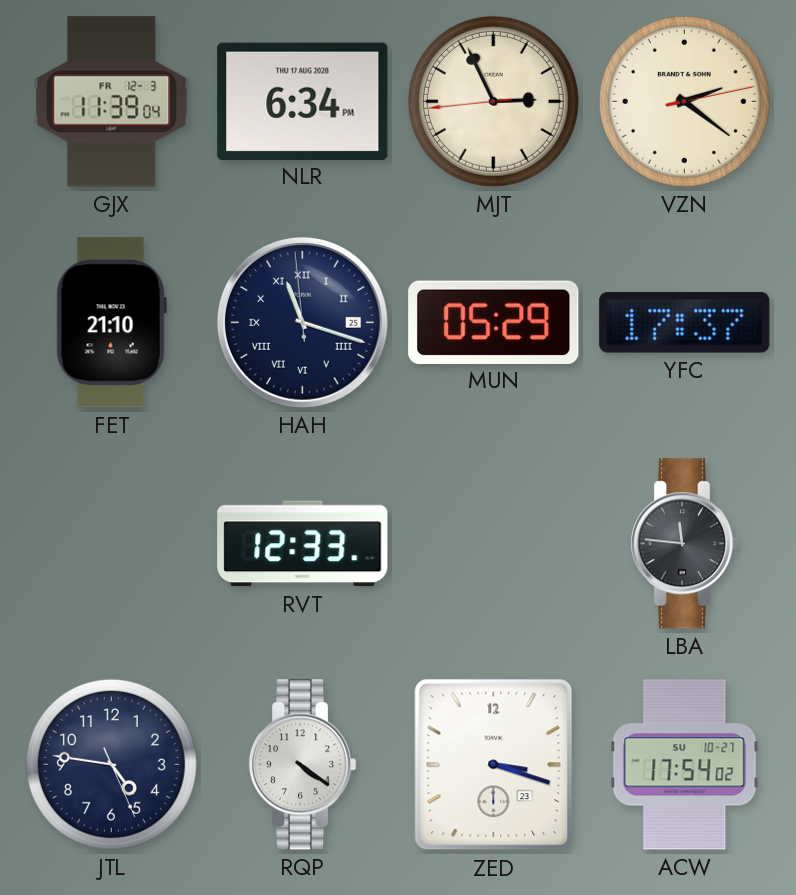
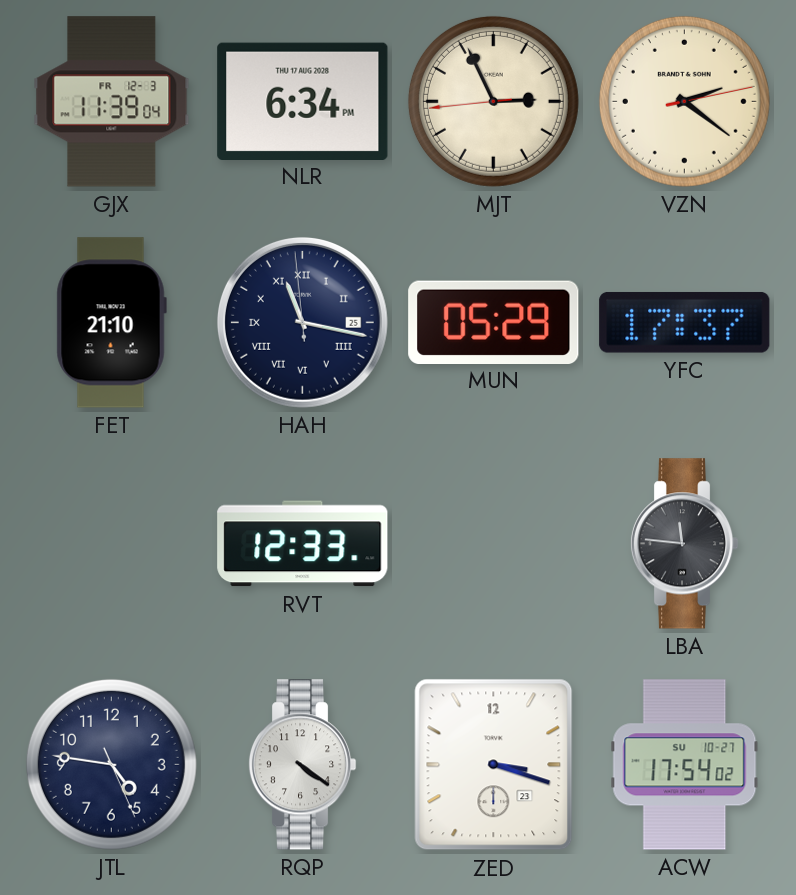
HAH: 11:17 -> 11:16 (302, 322)
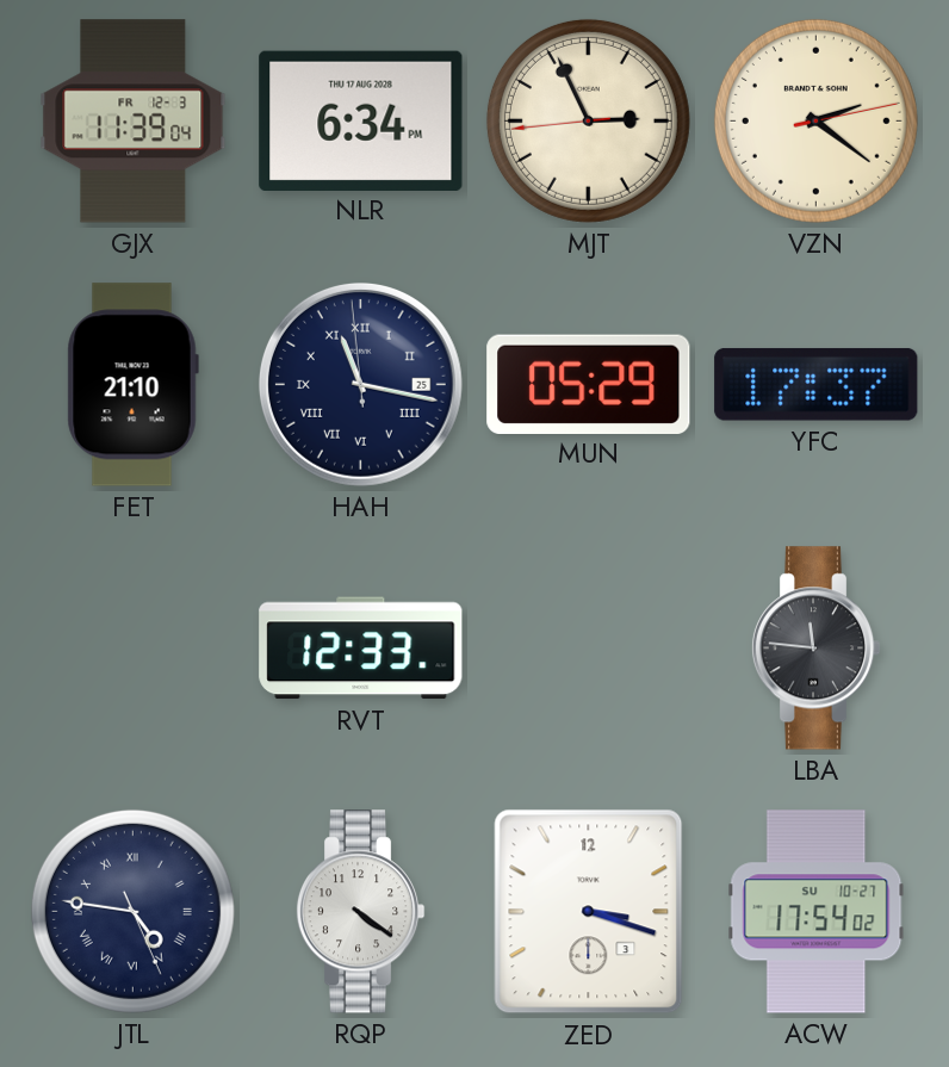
JTL numerals: Arabic -> Roman (132, 911)
ZED date: 23 -> 3 (589, 912)
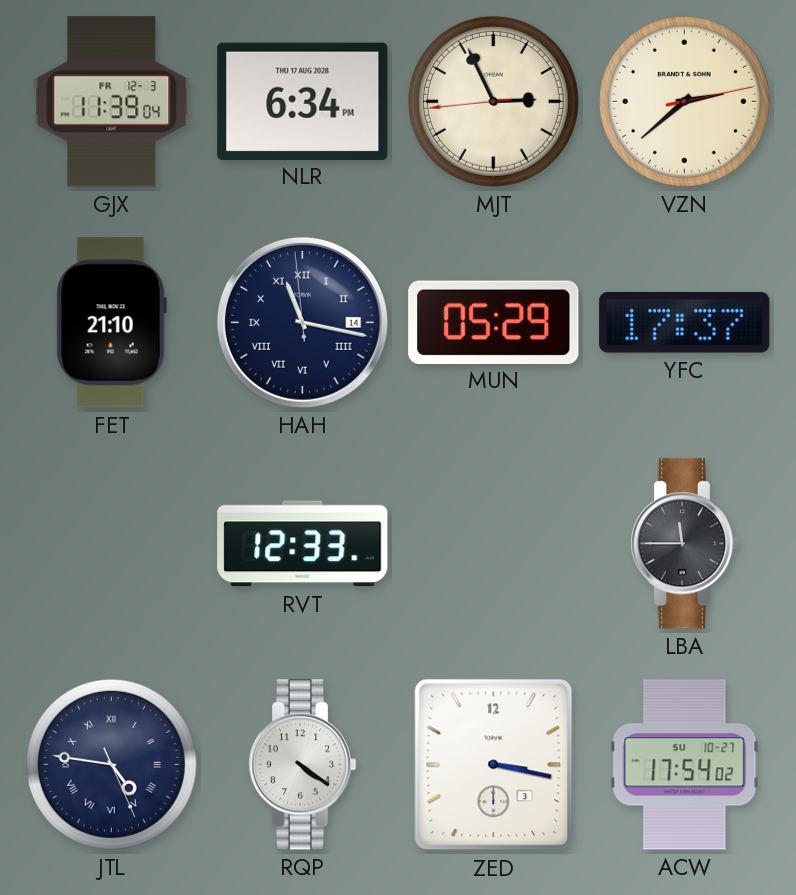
VZN: 2:21 -> 2:38 (684, 101)
HAH date: 25 -> 14 (302, 322)
LBA: 11:46 -> 11:45 (684, 544)
ZED: 3:18 -> 3:17 (494, 765)
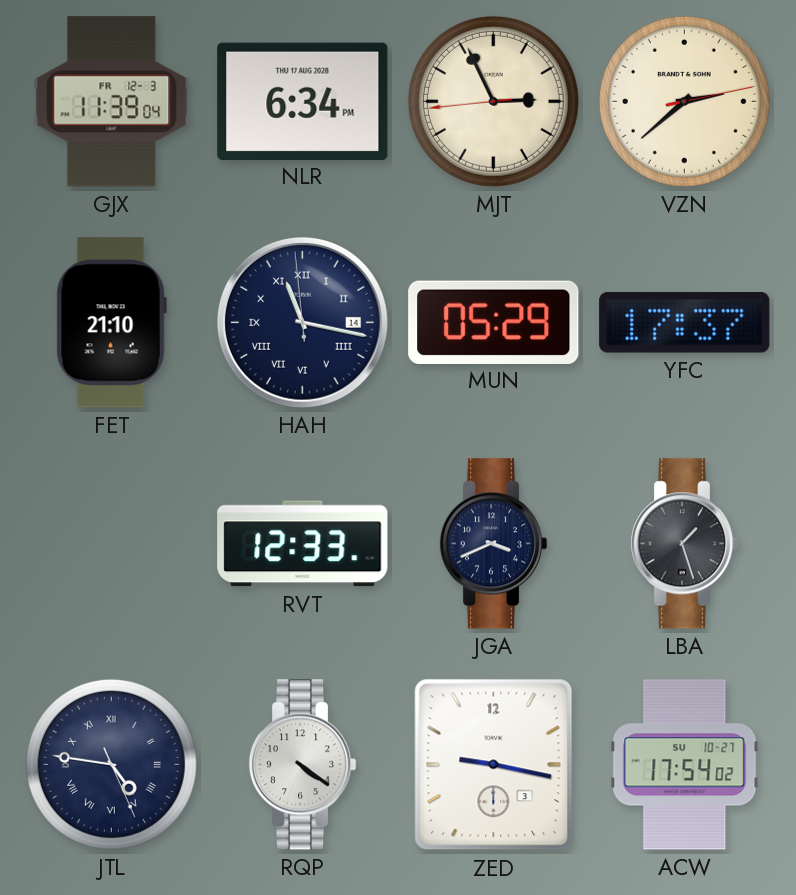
JGA: none -> 3:41 (493, 544)
LBA: 11:45 -> 1:27 (684, 544)
ZED: 3:17 -> 9:17 (494, 765)
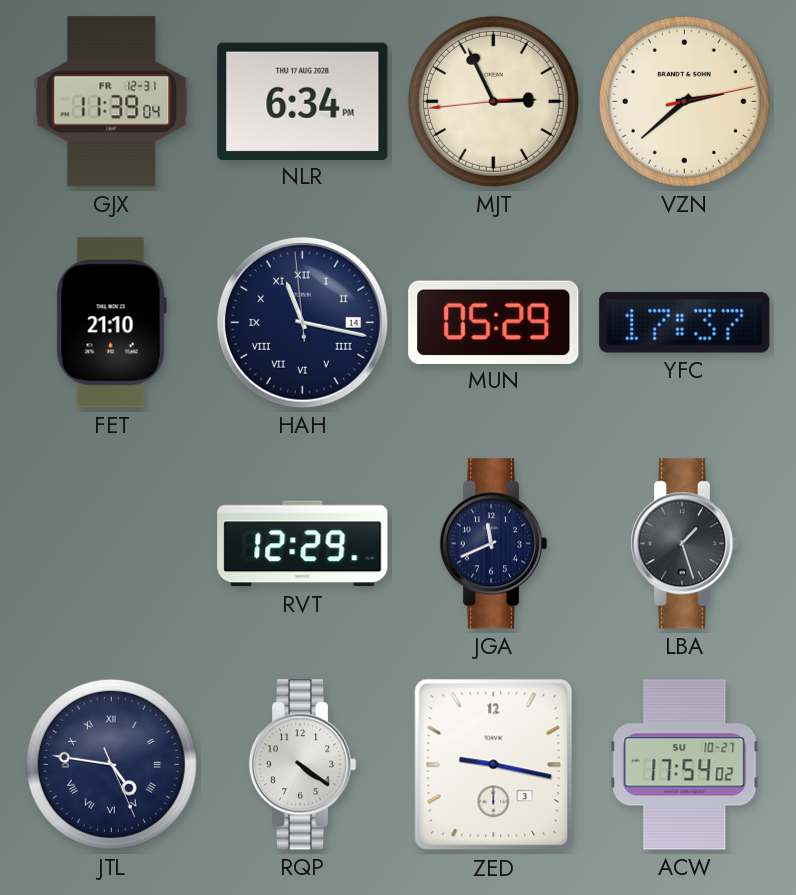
GJX date: FR 12-3 -> FR 12-31 (112, 102)
RVT: 12:33 -> 12:29 (303, 544)
JGA: 3:41 -> 11:41 (493, 544)
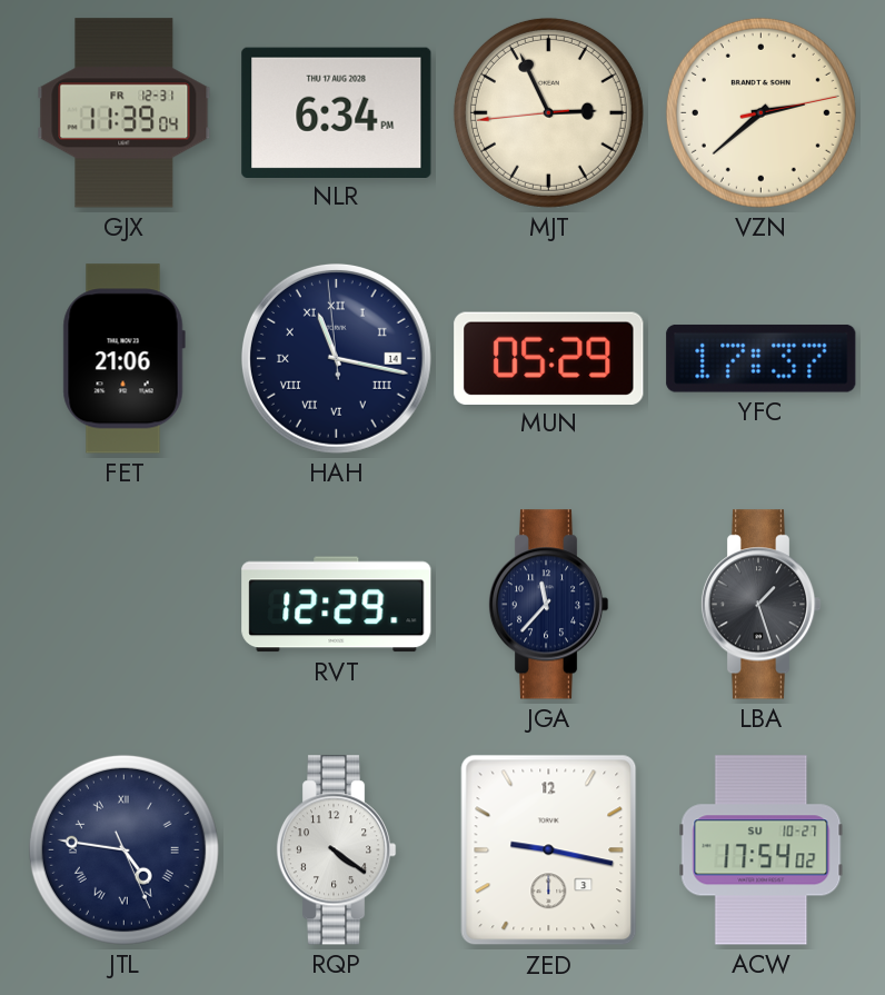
FET: 21:10 -> 21:06 (123, 359)
JGA: 11:41 -> 11:37 (548, 605)
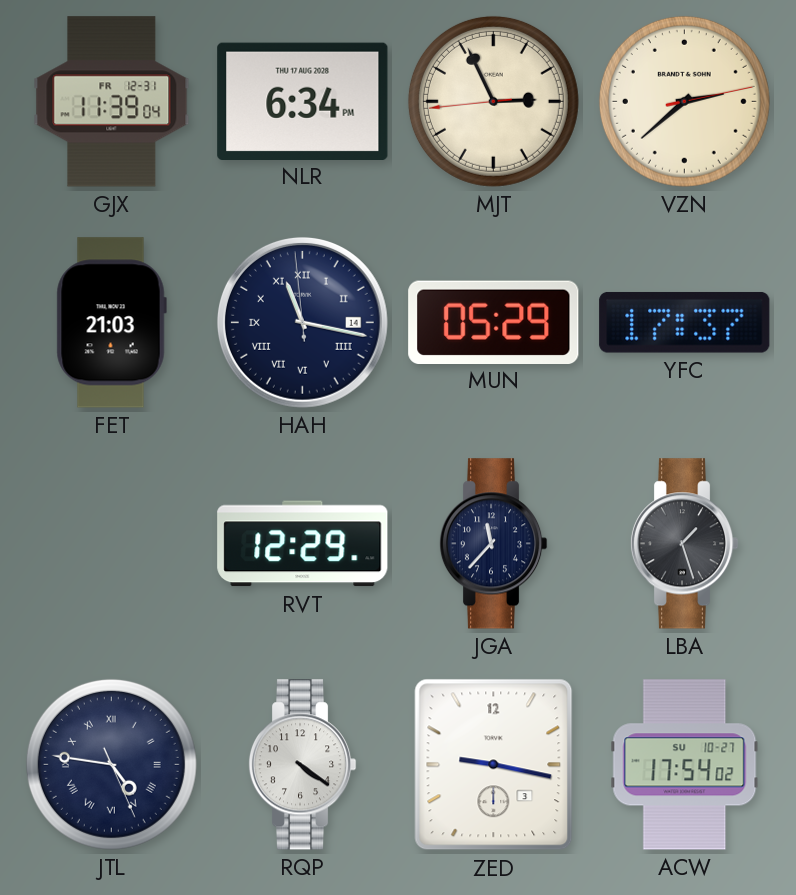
FET: 21:06 -> 21:03 (111, 323)
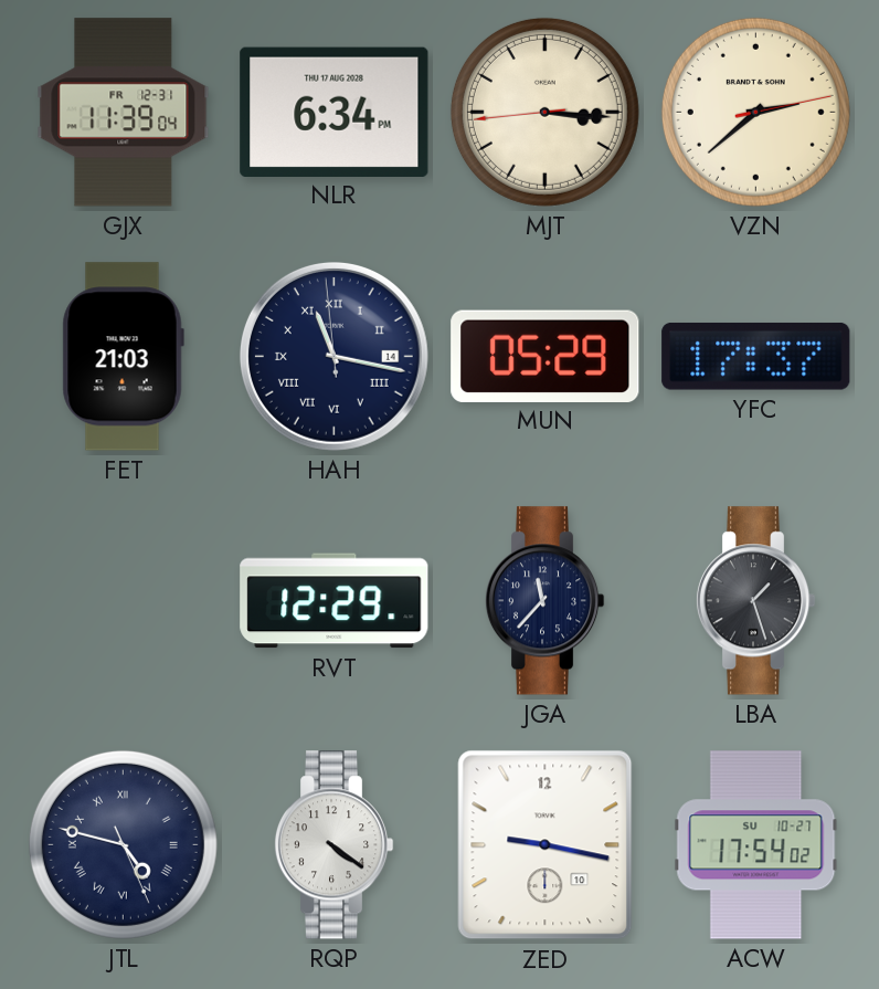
MJT: 2:55 -> 3:15 (544, 112)
JTL: 4:46 -> 4:47 (123, 844)
ZED date: 3 -> 10 (546, 845)
